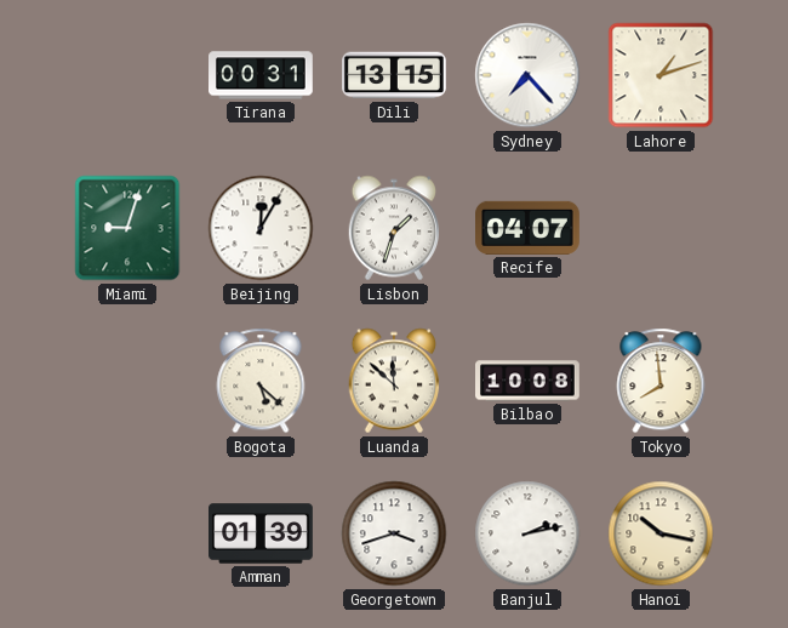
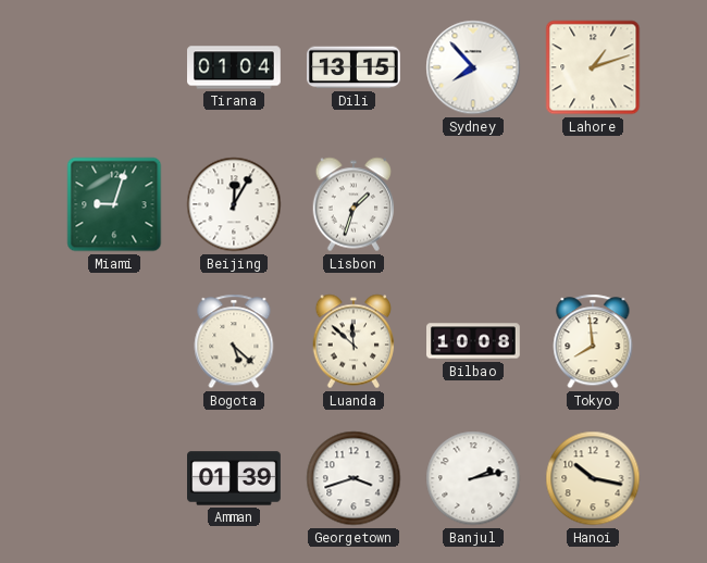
Tirana: 00:31 -> 01:04 (235, 67)
Sydney: 7:23 -> 7:53 (473, 67)
Recife: 04:07 -> none (529, 228)
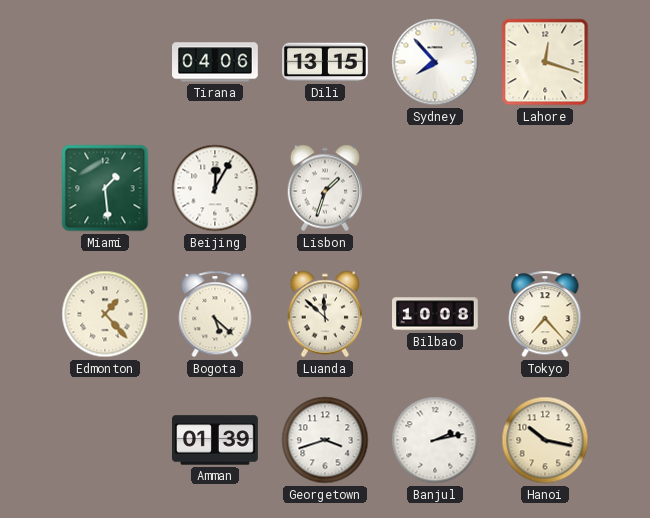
Tirana: 01:04 -> 04:06 (216, 62)
Lahore: 1:12 -> 12:18 (545, 62)
Miami: 9:03 -> 1:29 (105, 188)
Edmonton: none -> 1:23 (105, 314)
Tokyo: 7:59 -> 7:23 (545, 314)
